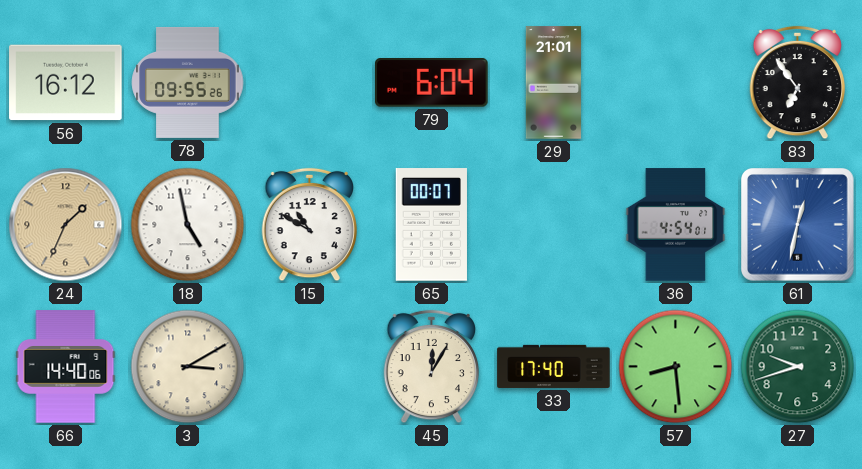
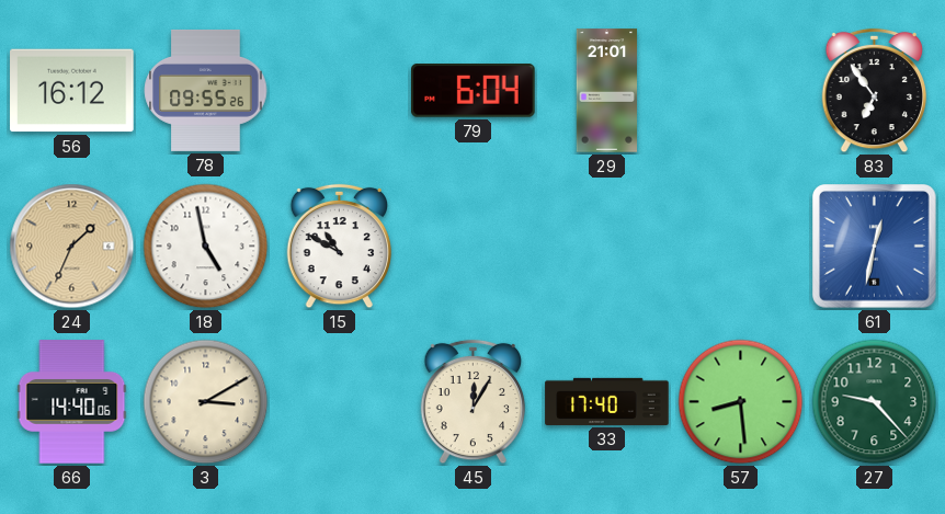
65: 00:07 -> none (431, 225)
36: 4:54 -> none (676, 225)
27: 9:42 -> 9:23 (875, 402)
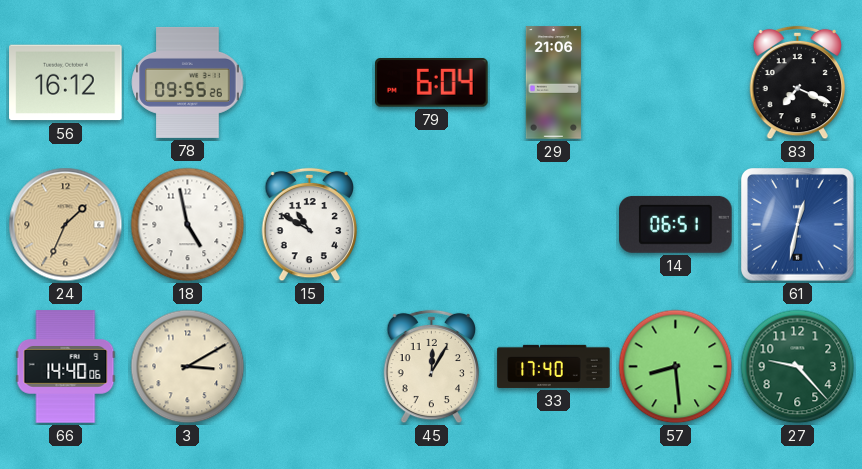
29: 21:01 -> 21:06 (554, 83)
83: 6:54 -> 7:19 (798, 83)
14: none -> 06:51 (676, 224)
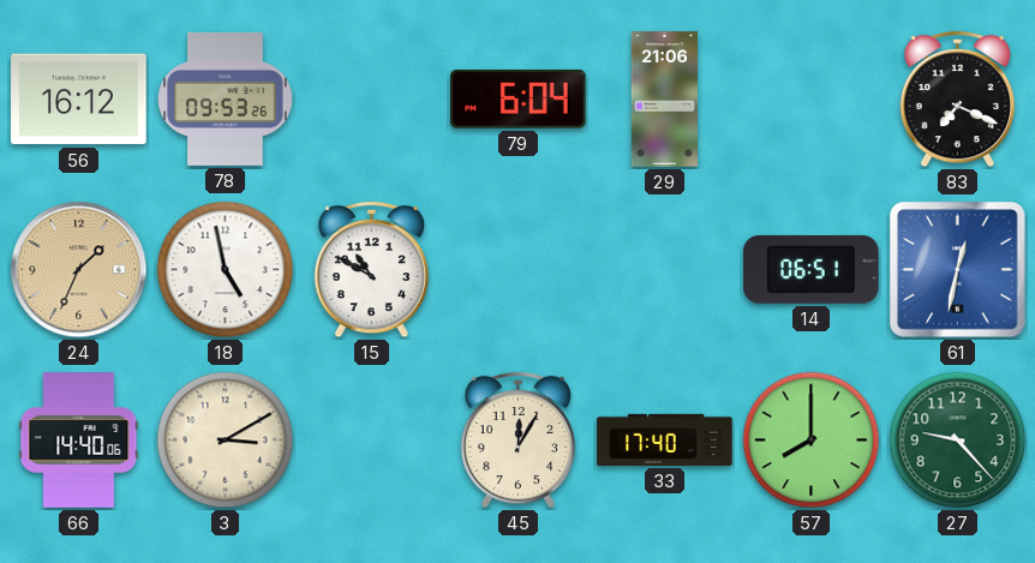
78: 09:55 -> 09:53 (226, 98)
57: 8:29 -> 8:00 (812, 441)
